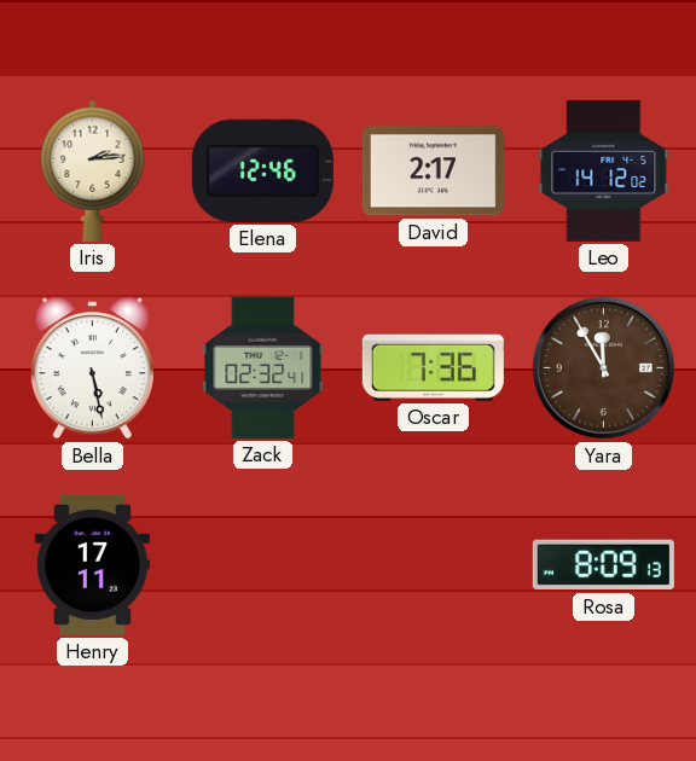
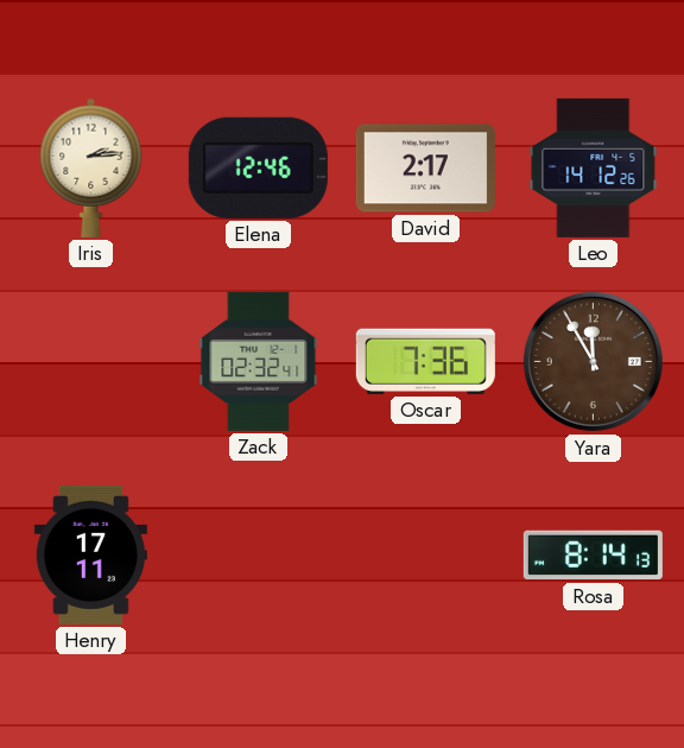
Leo: 14:12:02 -> 14:12:26 (594, 167)
Bella: 5:28 -> none (92, 368)
Rosa: 8:09 -> 8:14 (593, 556)
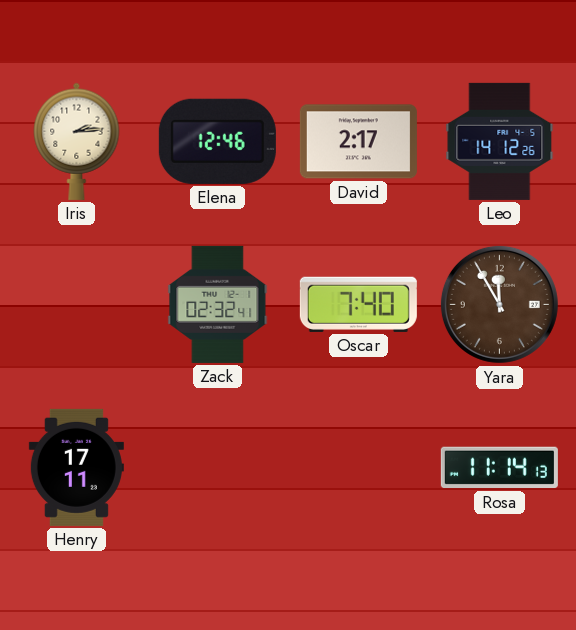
Oscar: 7:36 -> 7:40 (358, 304)
Rosa: 8:14 -> 11:14 (499, 468)
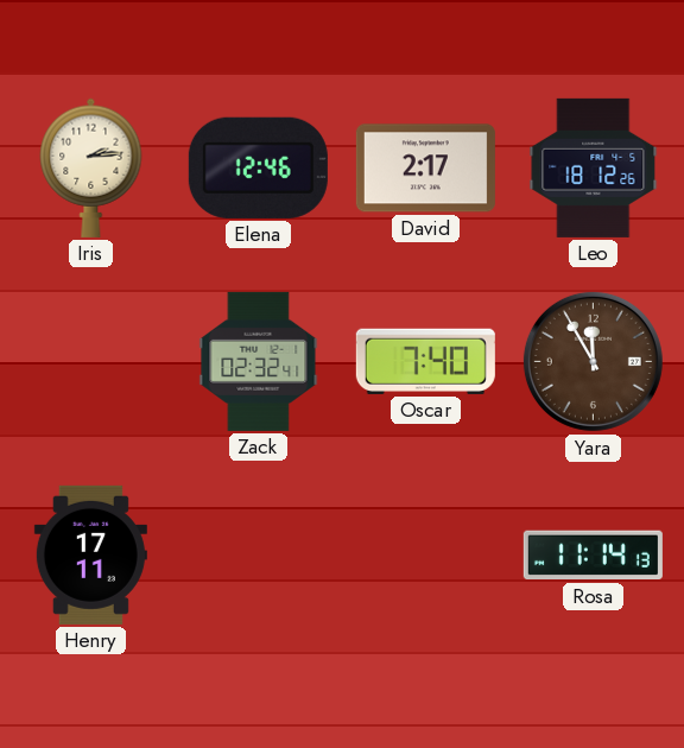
Leo: 14:12 -> 18:12 (594, 167)
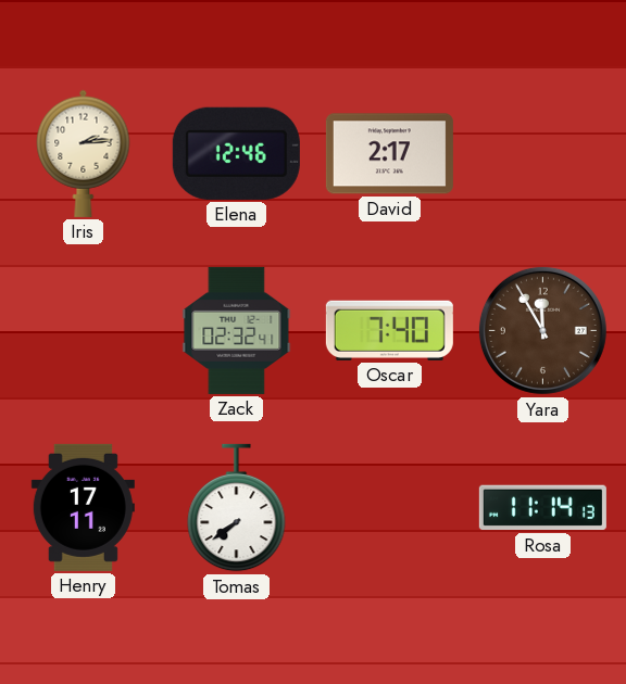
Leo: 18:12 -> none (594, 167)
Tomas: none -> 7:39 (237, 508)
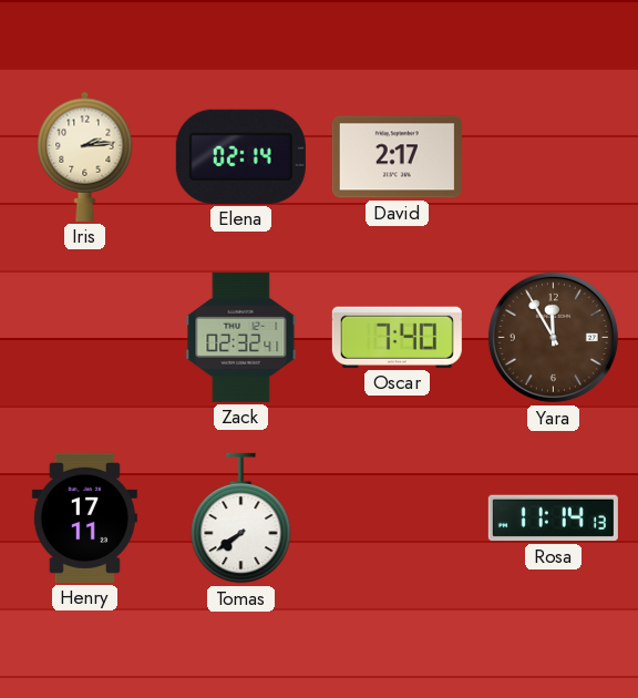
Elena: 12:46 -> 02:14 (240, 156)
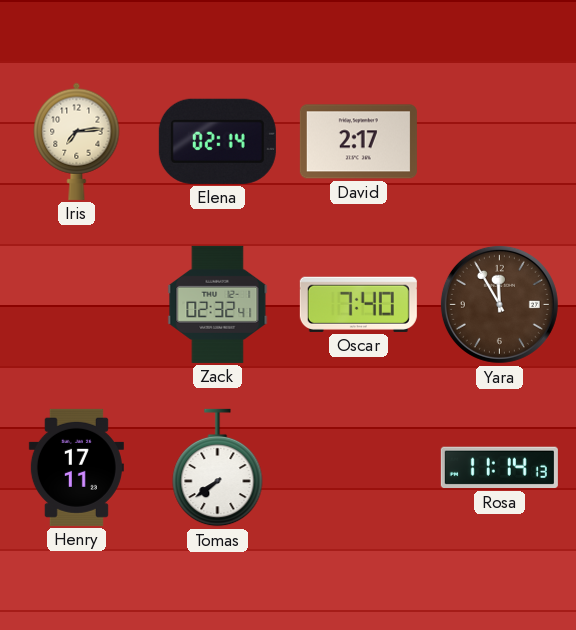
Iris: 2:14 -> 7:14 (77, 141)
